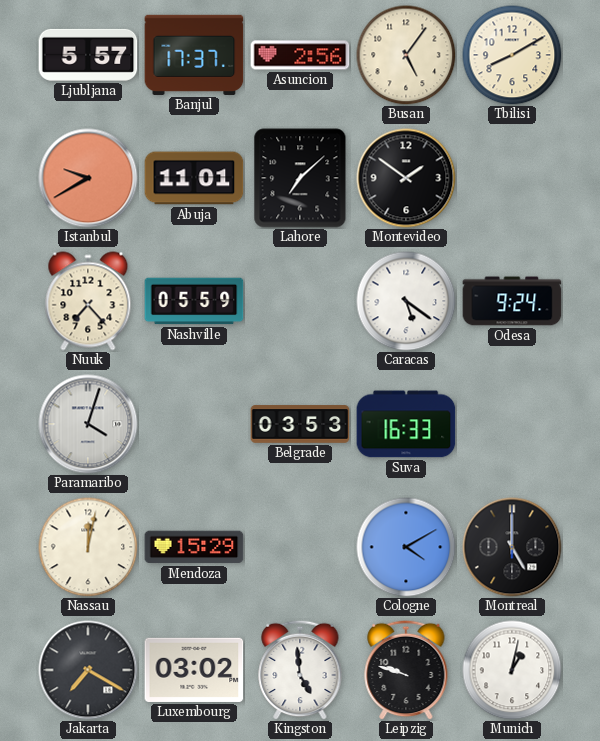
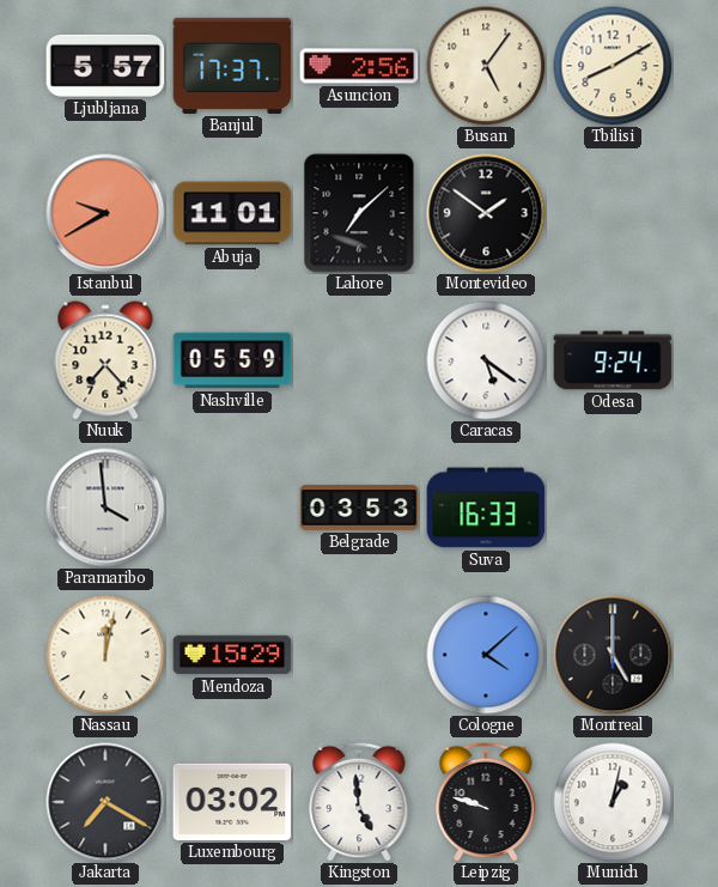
Paramaribo: 4:03 -> 3:59 (105, 508)
Cologne: 4:10 -> 4:08 (486, 655)
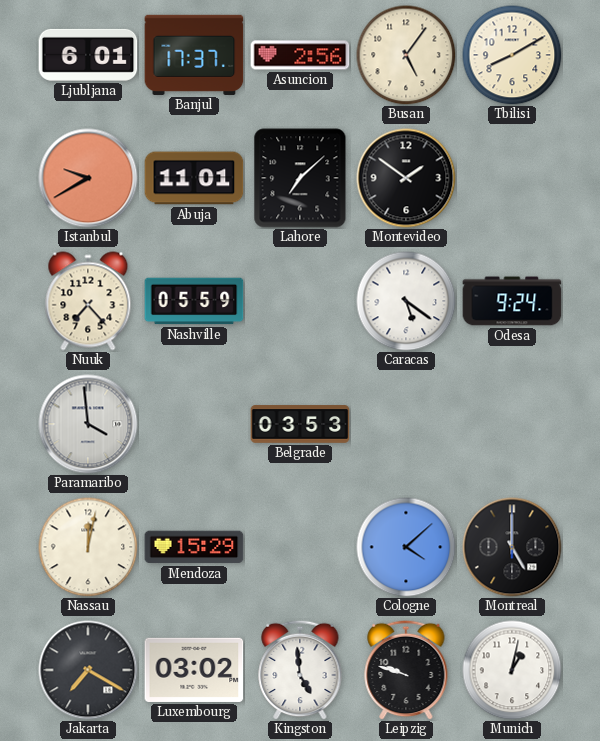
Ljubljana: 5:57 -> 6:01 (88, 55)
Suva: 16:33 -> none (486, 508)
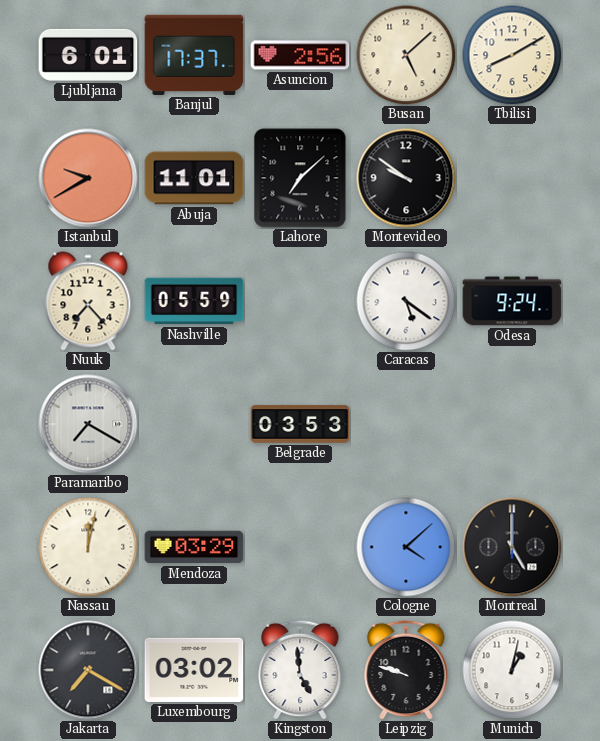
Busan: 5:06 -> 5:08 (406, 55)
Montevideo: 1:51 -> 9:51 (406, 178)
Paramaribo: 3:59 -> 7:20 (88, 424)
Mendoza: 15:29 -> 03:29 (194, 547)
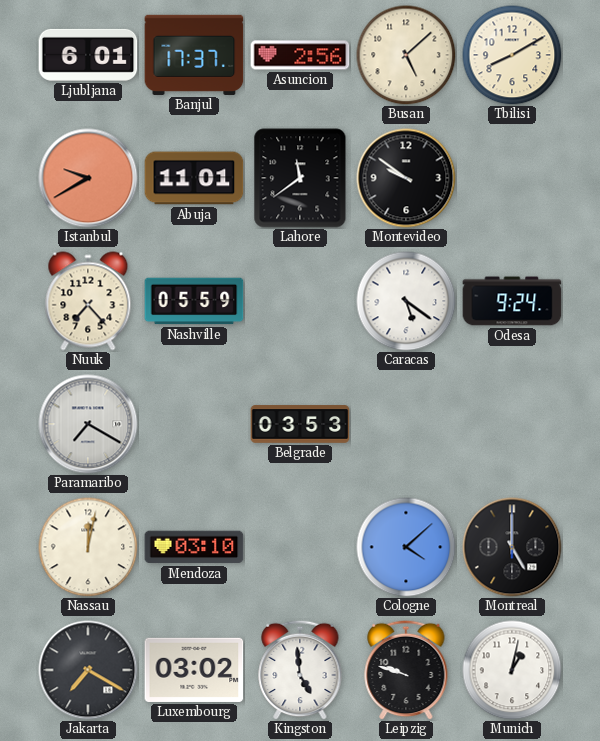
Lahore: 7:08 -> 11:39 (300, 178)
Mendoza: 03:29 -> 03:10 (194, 547)
